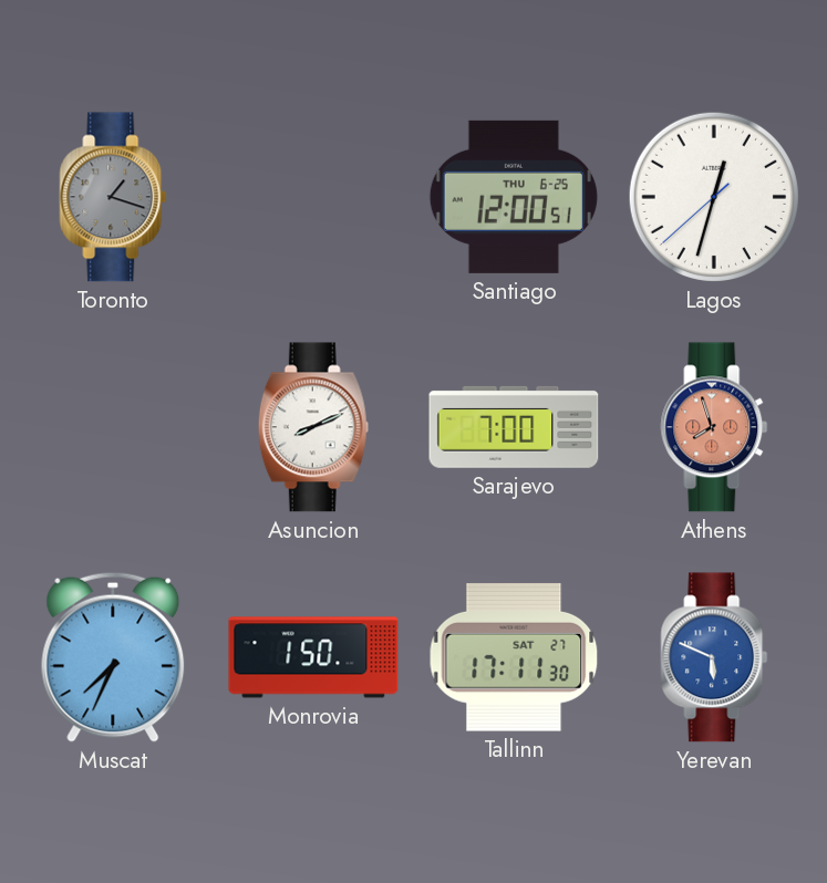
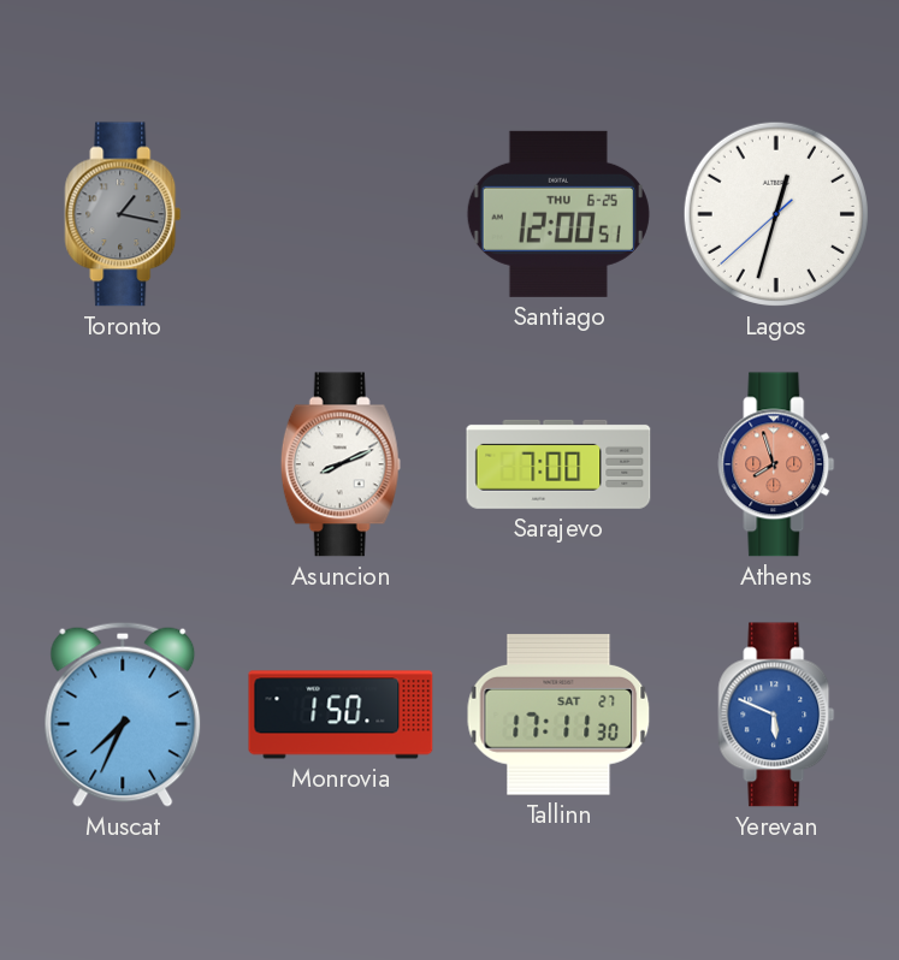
Toronto: 1:18 -> 1:17 (123, 214)
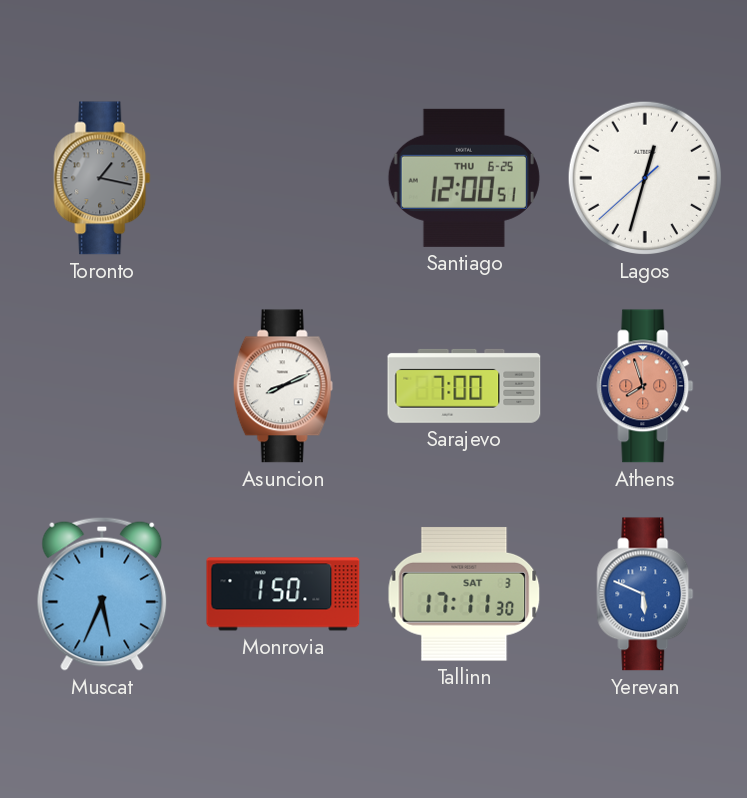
Muscat: 7:34 -> 5:34 (102, 594)
Tallinn date: SAT 27 -> SAT 3 (464, 594)
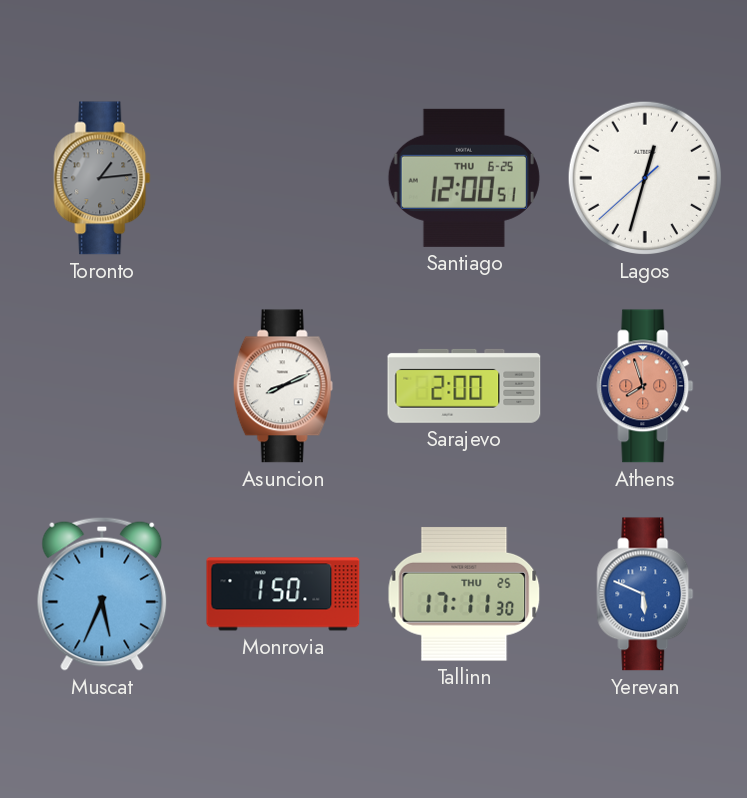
Toronto: 1:17 -> 1:14 (102, 178)
Sarajevo: 7:00 -> 2:00 (464, 386)
Tallinn date: SAT 3 -> THU 25 (464, 594)
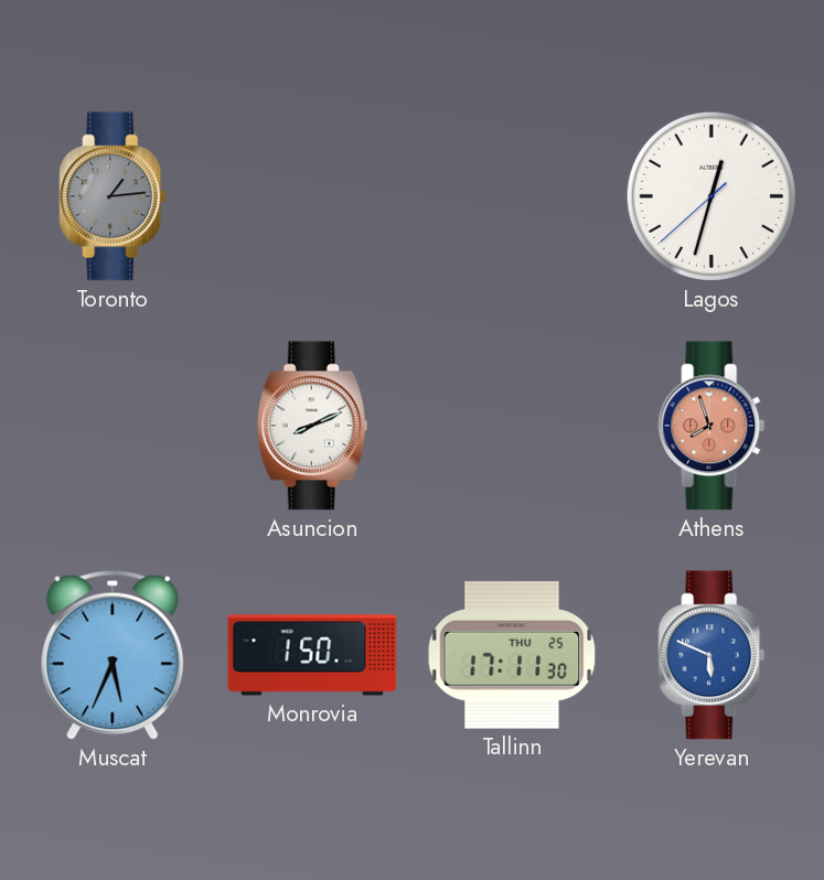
Santiago: 12:00 -> none (464, 178)
Sarajevo: 2:00 -> none (464, 386)
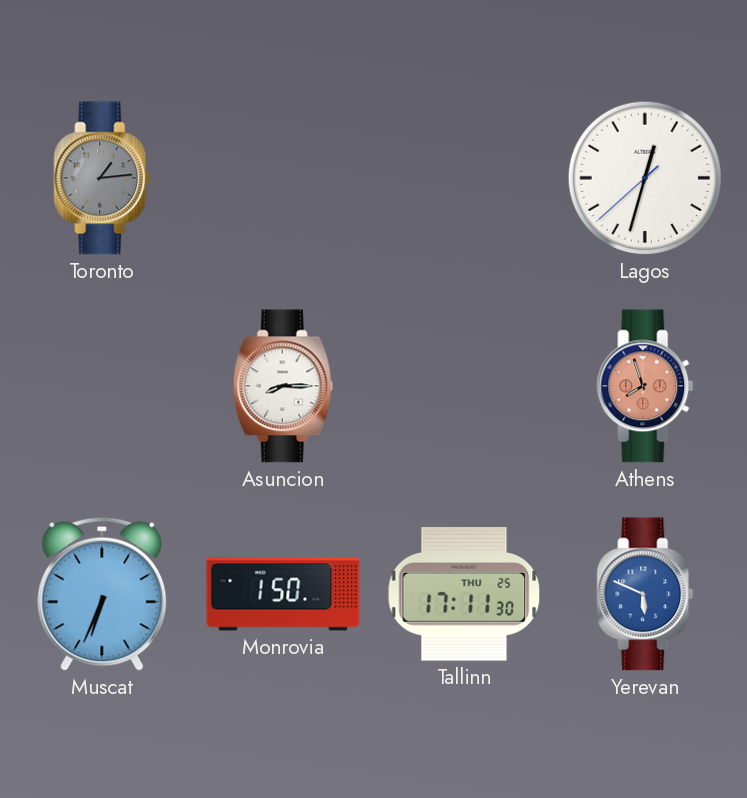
Asuncion: 8:11 -> 8:15 (283, 386)
Muscat: 5:34 -> 6:34 (102, 594)
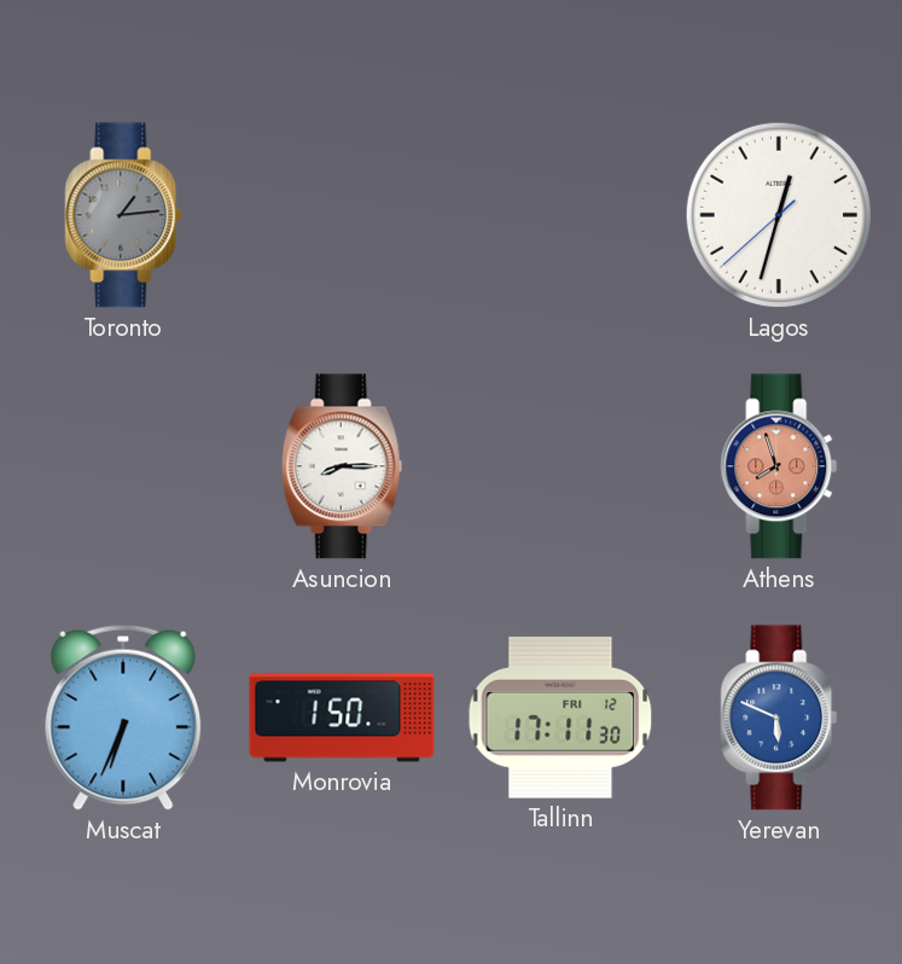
Tallinn date: THU 25 -> FRI 12 (560, 718)
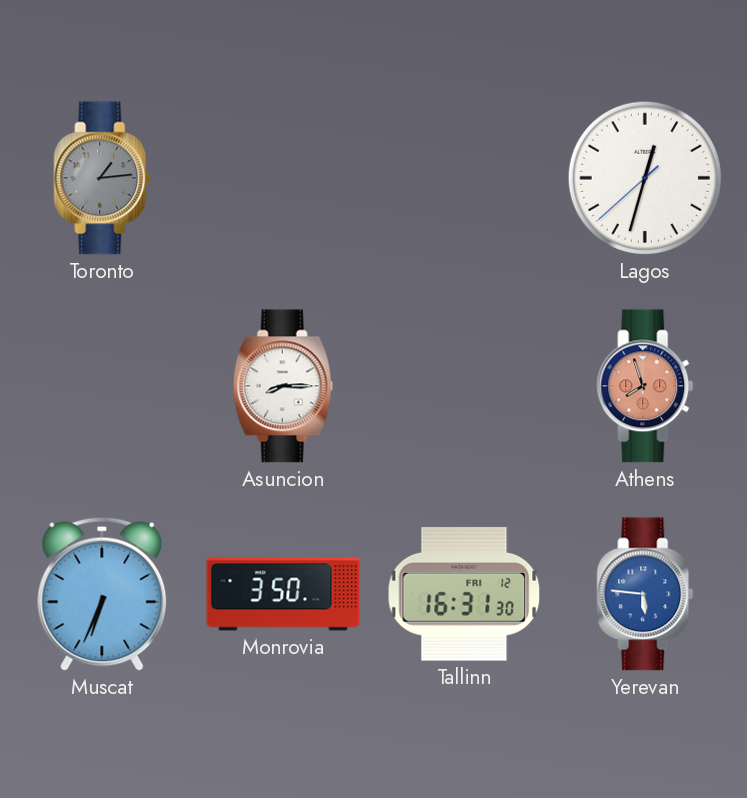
Monrovia: 1:50 -> 3:50 (283, 594)
Tallinn: 17:11 -> 16:31 (464, 594)
Yerevan: 5:49 -> 5:46 (645, 594)
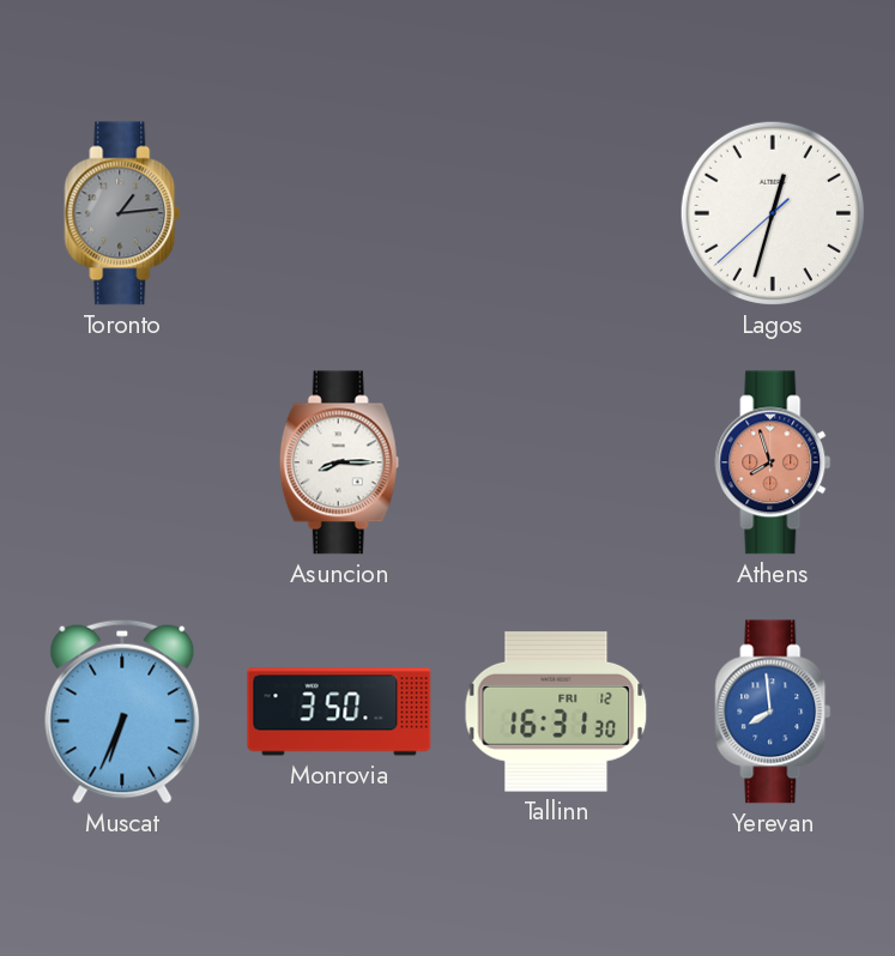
Yerevan: 5:46 -> 7:59 (773, 712)
